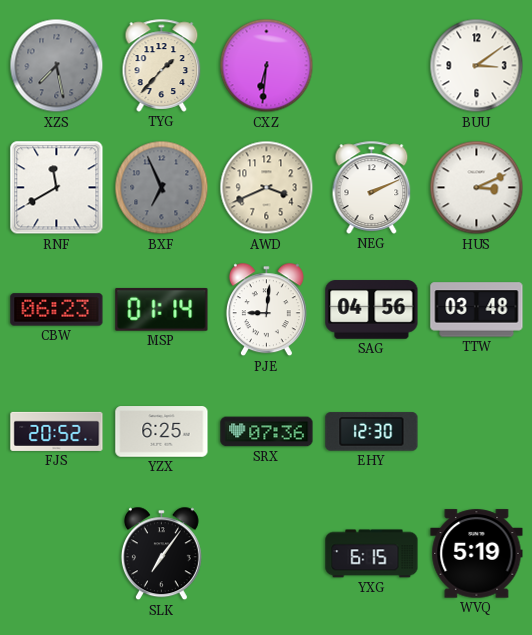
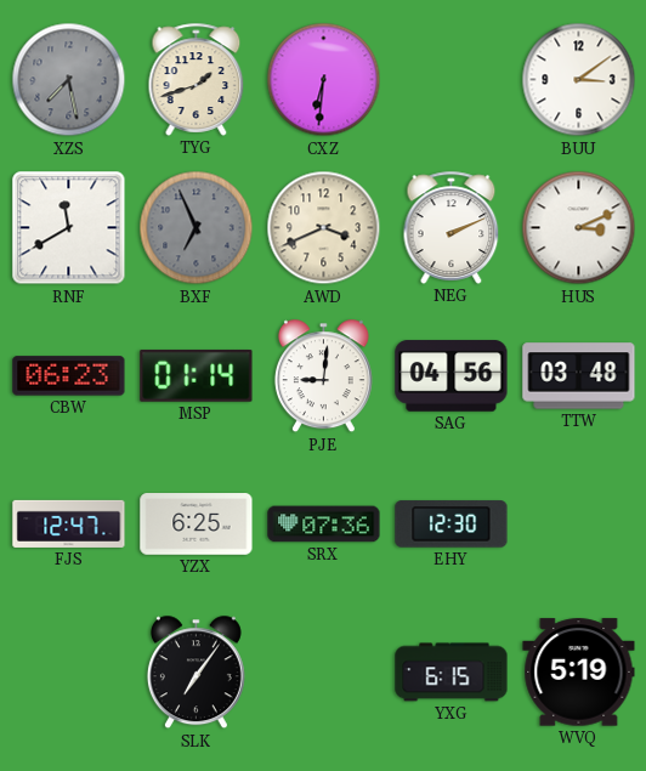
TYG: 1:37 -> 1:42 (197, 79)
FJS: 20:52 -> 12:47 (69, 523)
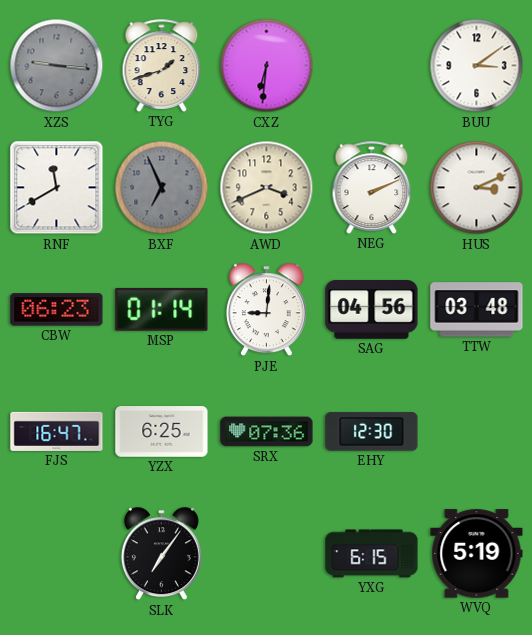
XZS: 7:28 -> 9:16 (57, 66)
FJS: 12:47 -> 16:47 (57, 431)
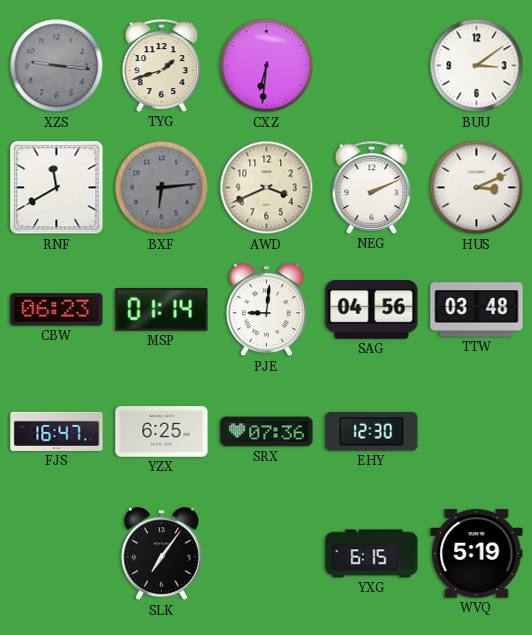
BXF: 6:56 -> 6:14 (162, 188)
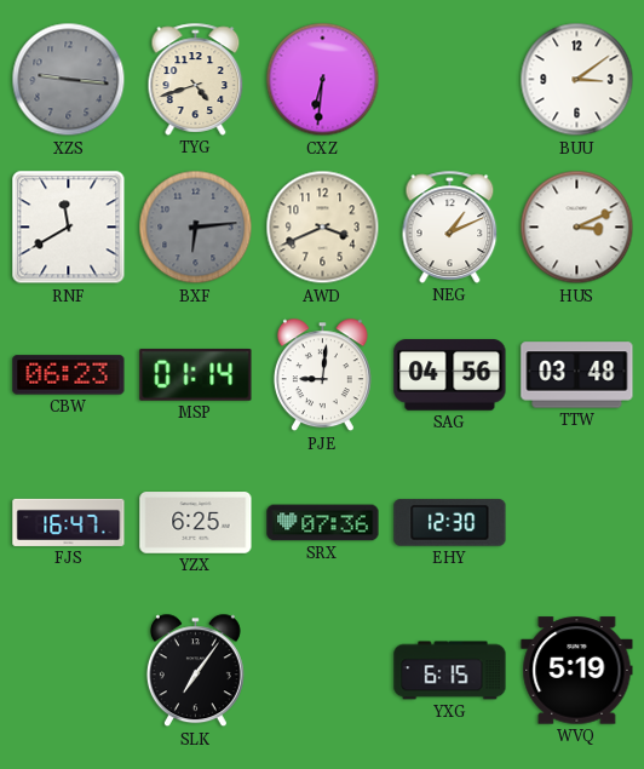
TYG: 1:42 -> 4:42 (196, 79)
NEG: 2:11 -> 1:11 (450, 226)
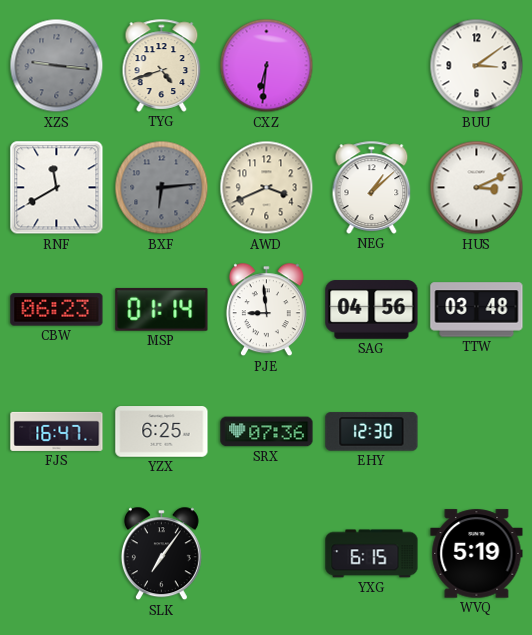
NEG: 1:11 -> 1:08 (372, 187)
PJE: 9:01 -> 8:59 (266, 310)
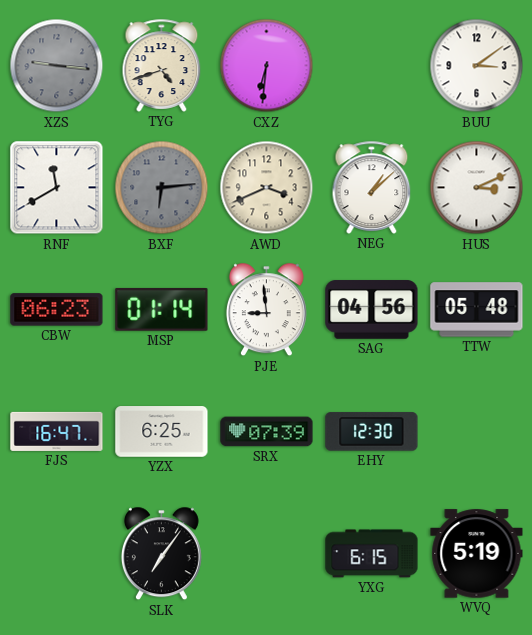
TTW: 03:48 -> 05:48 (477, 310)
SRX: 07:36 -> 07:39 (267, 432)
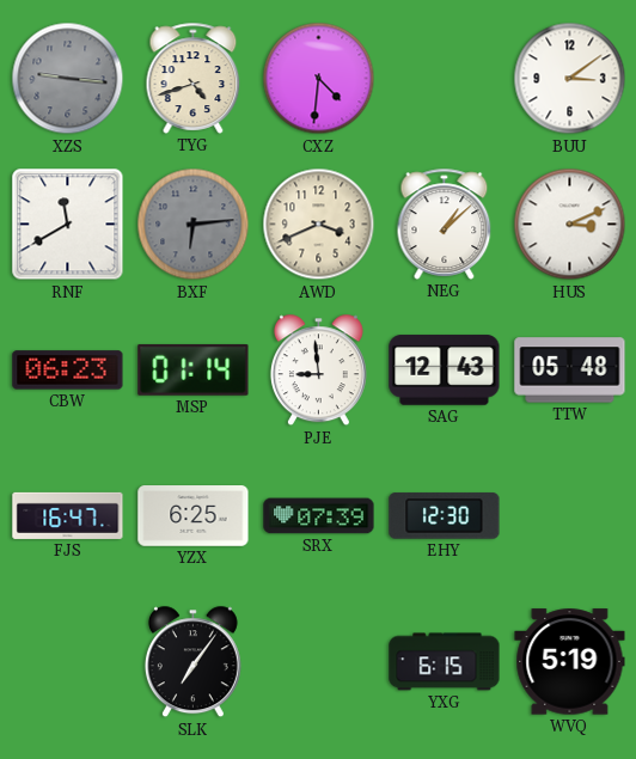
CXZ: 6:31 -> 4:31 (319, 79)
SAG: 04:56 -> 12:43 (445, 371)
